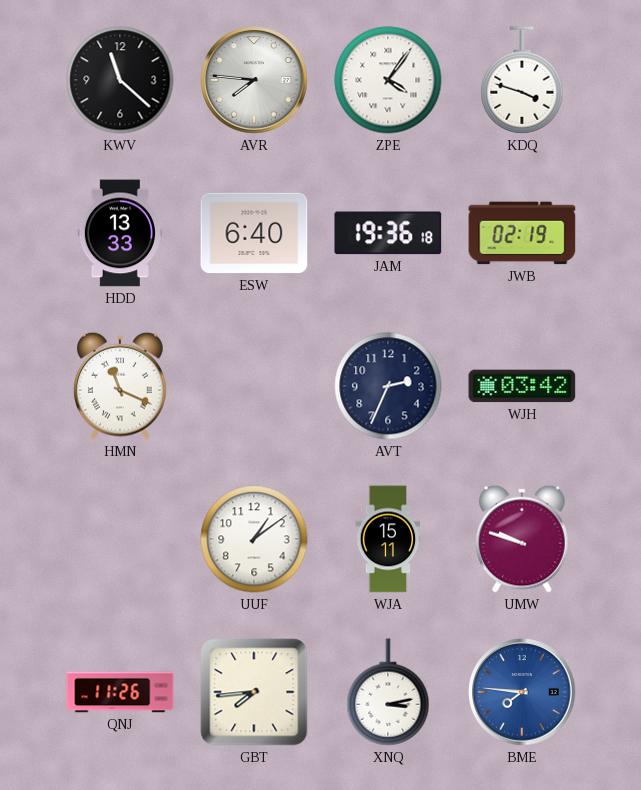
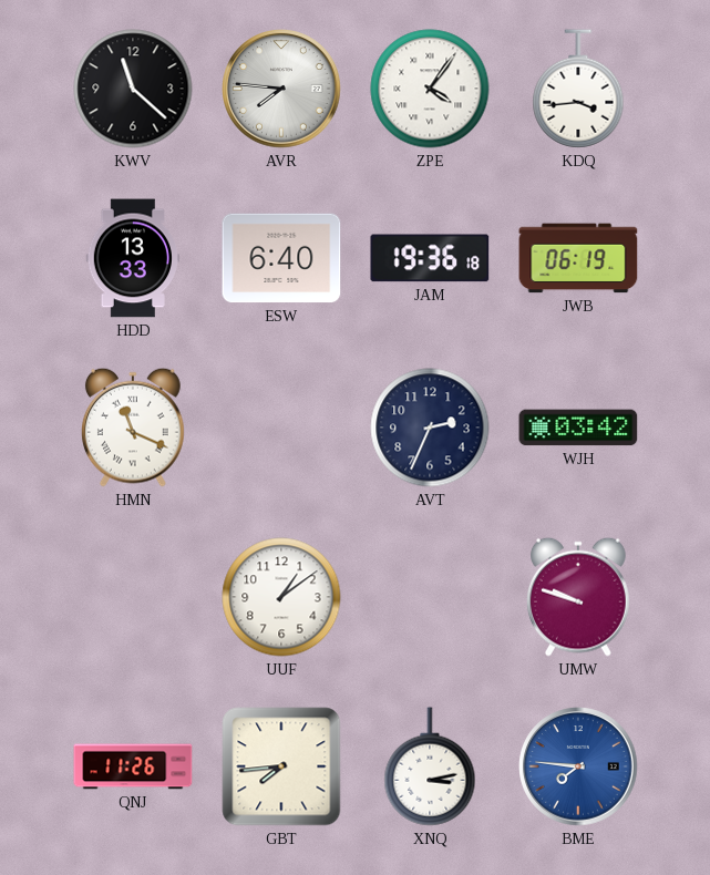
KDQ: 3:48 -> 3:44 (578, 89)
JWB: 02:19 -> 06:19 (578, 258)
WJA: 15:11 -> none (388, 539)
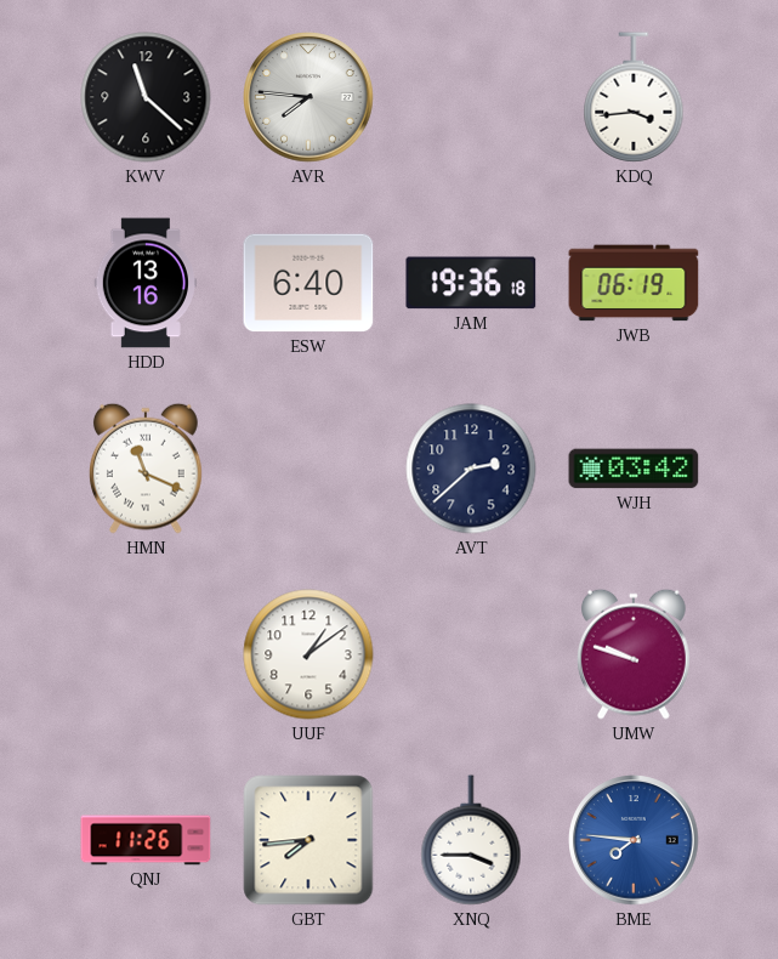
ZPE: 4:06 -> none (430, 89)
HDD: 13:33 -> 13:16 (144, 283)
AVT: 2:34 -> 2:38 (471, 469)
XNQ: 3:13 -> 3:45 (471, 840)
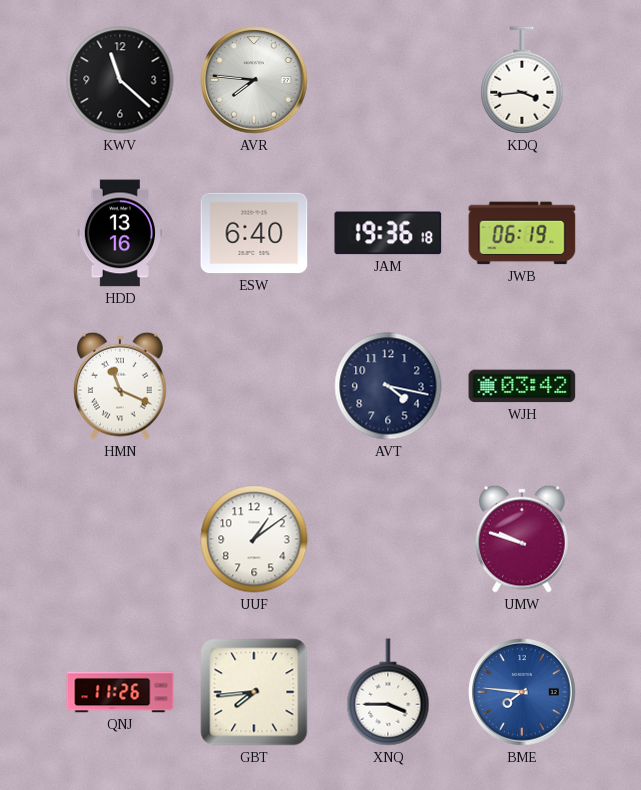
AVT: 2:38 -> 4:17 (388, 386)
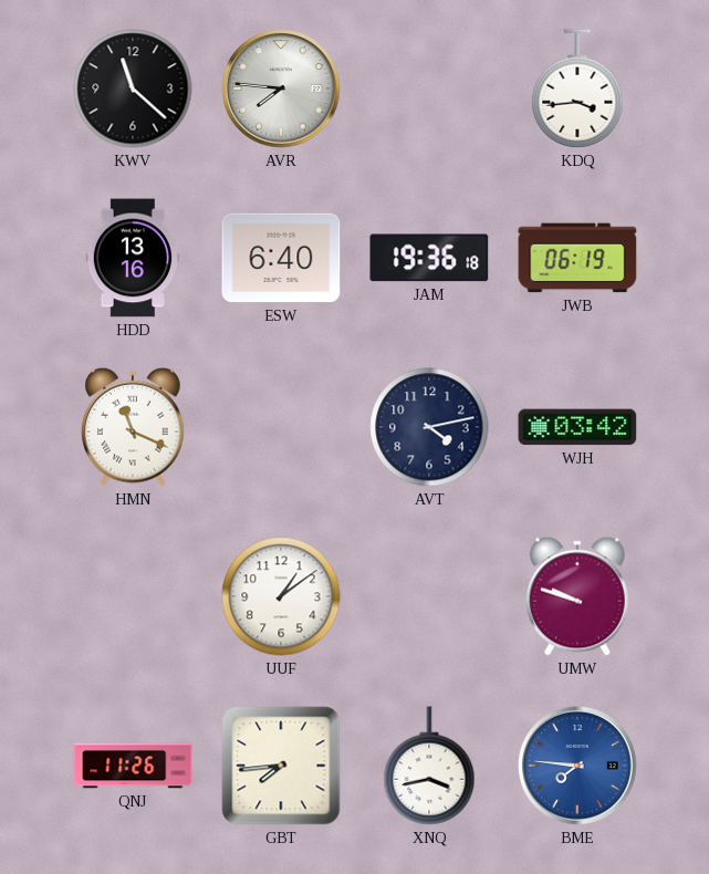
AVT: 4:17 -> 4:13 (429, 427)
XNQ: 3:45 -> 3:43 (429, 766)
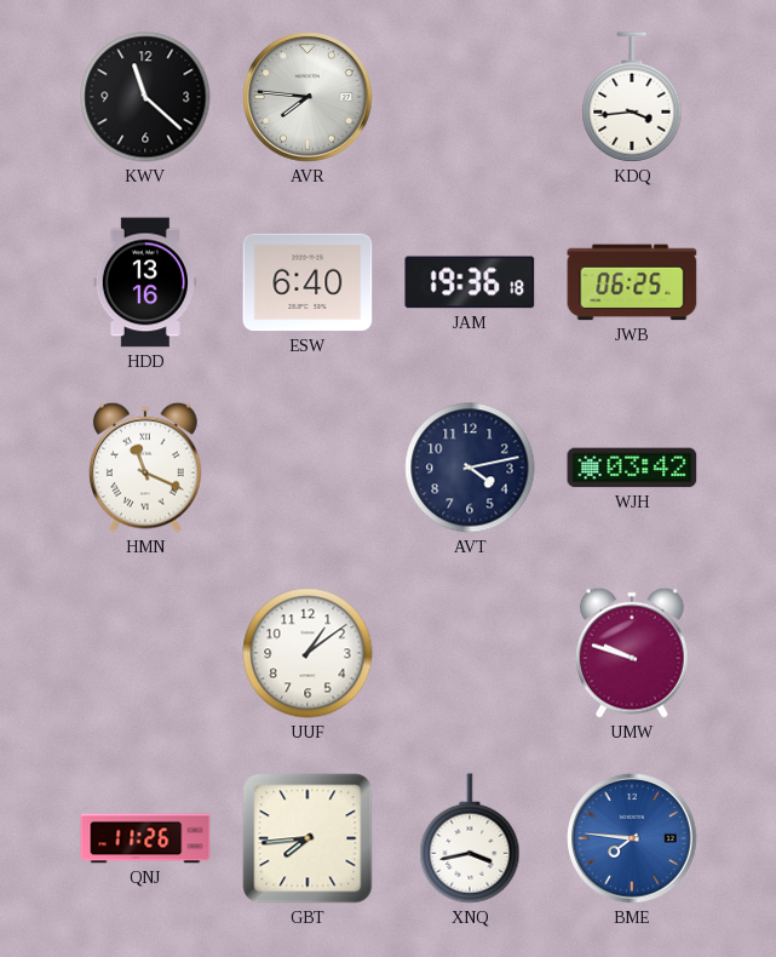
JWB: 06:19 -> 06:25 (632, 282)
